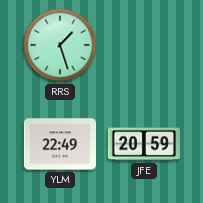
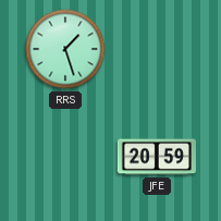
YLM: 22:49 -> none (59, 144)
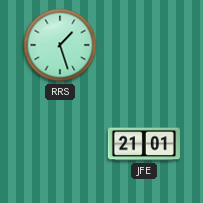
JFE: 20:59 -> 21:01 (144, 144)
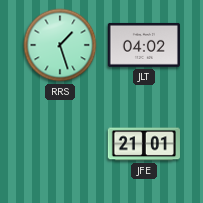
JLT: none -> 04:02 (144, 45)
